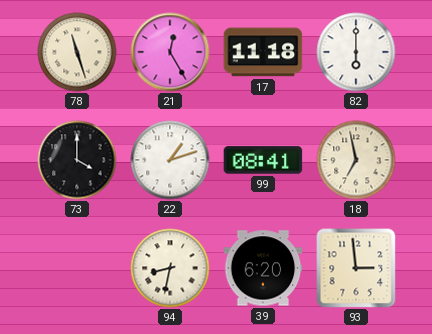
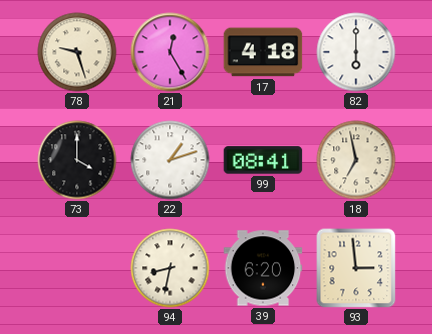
78: 11:27 -> 9:27 (77, 52)
17: 11:18 -> 4:18 (263, 52)
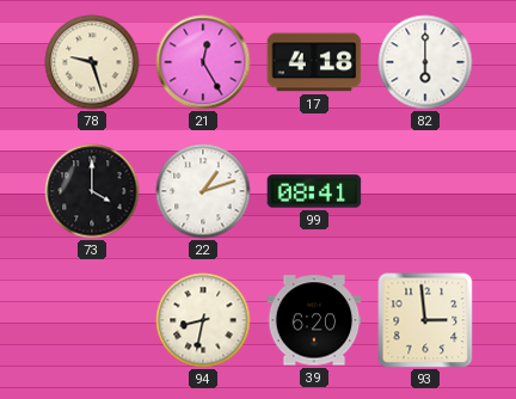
18: 6:58 -> none (356, 160)
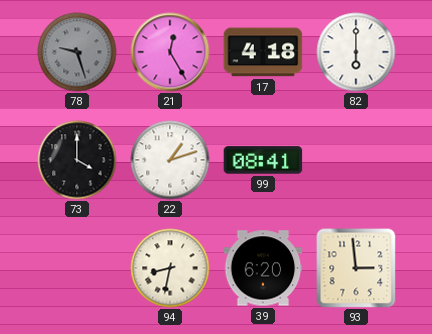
78 dial: cream -> grey (77, 52)
